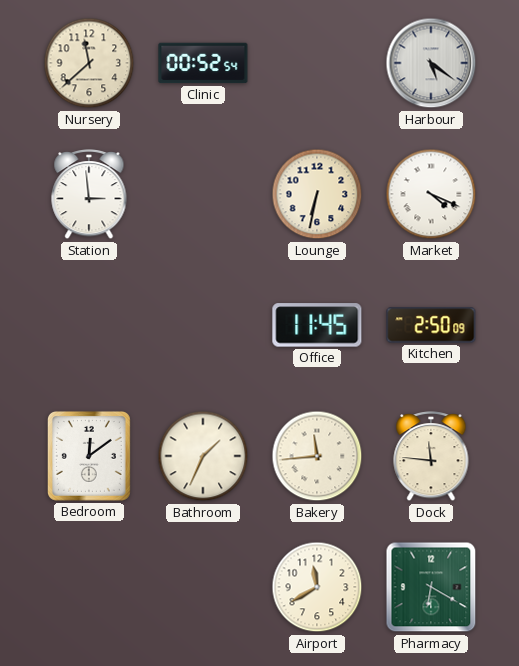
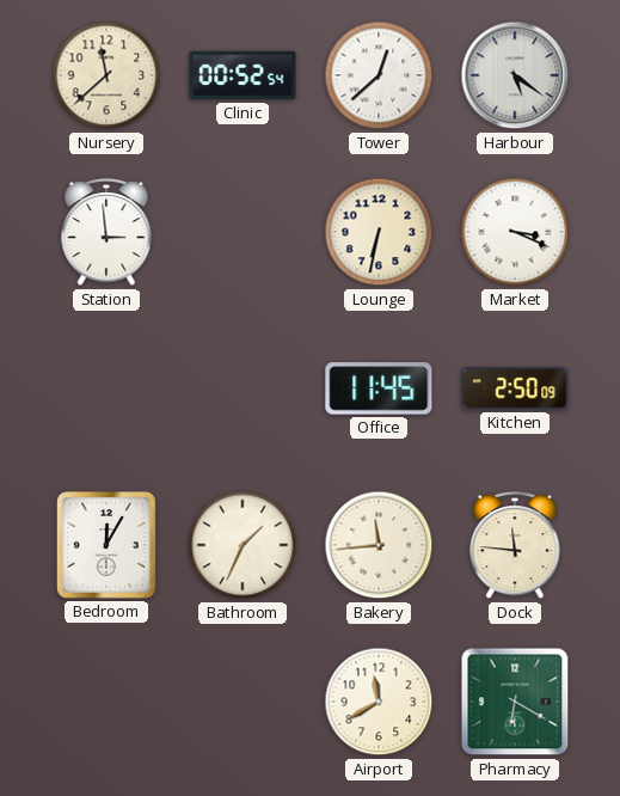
Tower: none -> 12:38 (379, 75)
Market: 4:19 -> 3:19 (515, 232)
Bedroom: 12:09 -> 12:05 (106, 545)
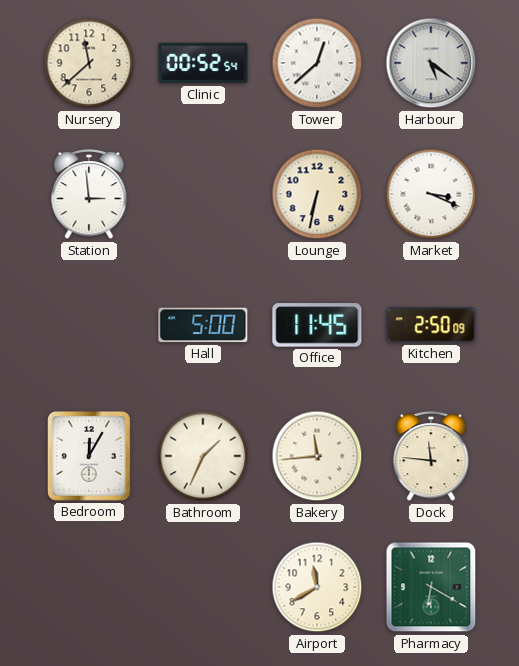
Hall: none -> 5:00 (203, 325)
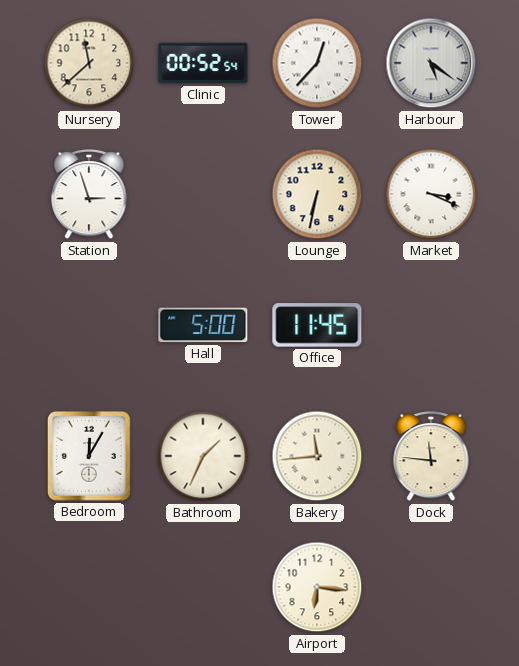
Tower: 12:38 -> 12:37 (317, 63)
Station: 2:59 -> 2:57 (89, 195)
Kitchen: 2:50 -> none (431, 325)
Airport: 11:40 -> 6:16 (317, 587)
Pharmacy: 6:20 -> none (431, 587)
